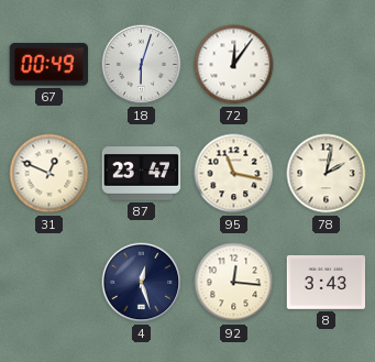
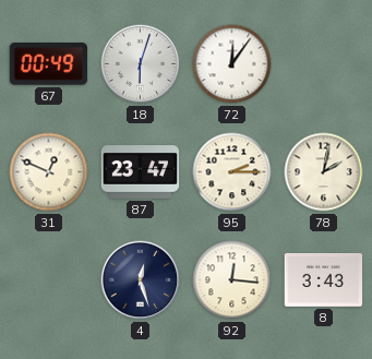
95: 11:17 -> 2:15 (232, 172)
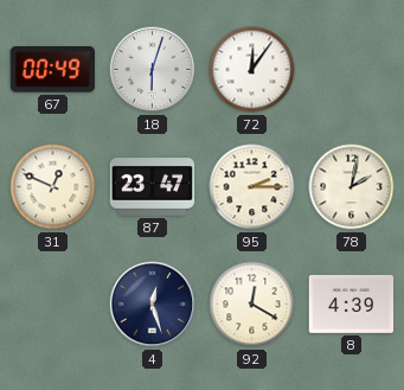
92: 12:16 -> 12:20 (252, 305)
8: 3:43 -> 4:39 (352, 303)
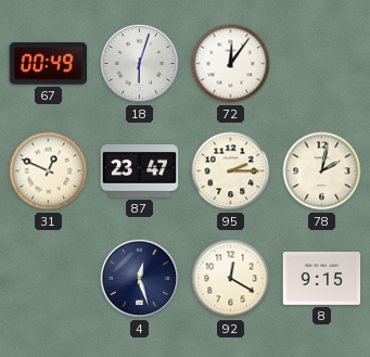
8: 4:39 -> 9:15 (322, 278)
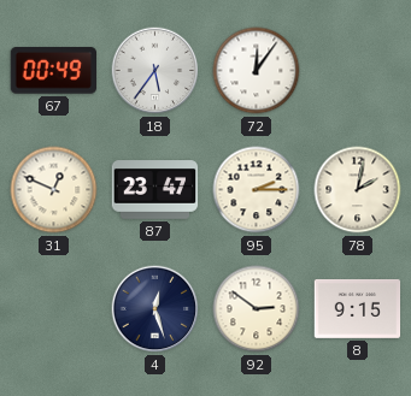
18: 6:03 -> 5:36 (155, 71)
92: 12:20 -> 2:51 (257, 309)
